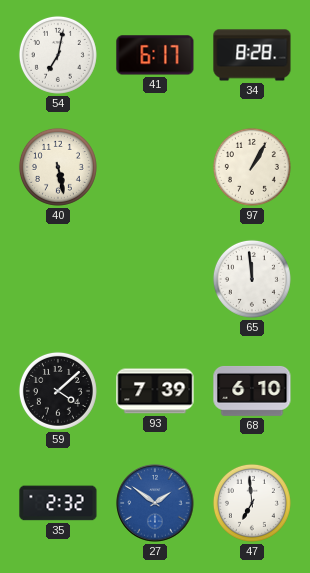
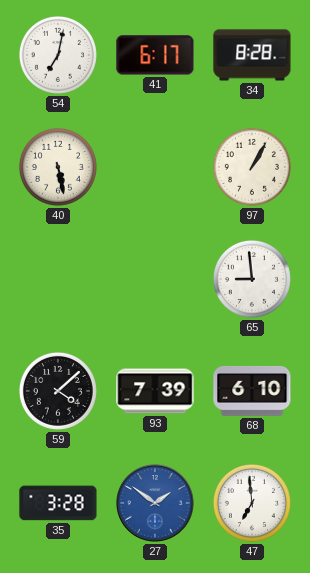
65: 11:59 -> 8:59 (252, 279)
35: 2:32 -> 3:28 (58, 503)
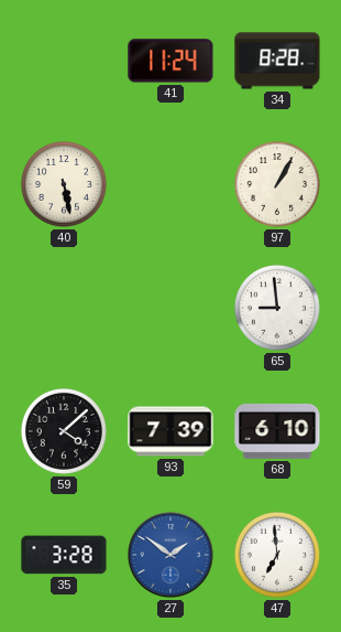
54: 7:02 -> none (58, 55)
41: 6:17 -> 11:24 (170, 61)
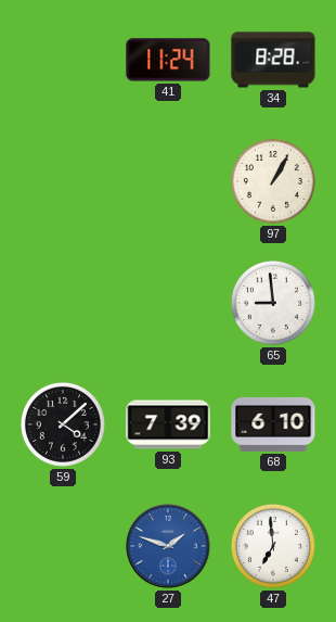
40: 5:28 -> none (64, 184)
35: 3:28 -> none (64, 555)
27: 1:51 -> 1:48 (168, 546)
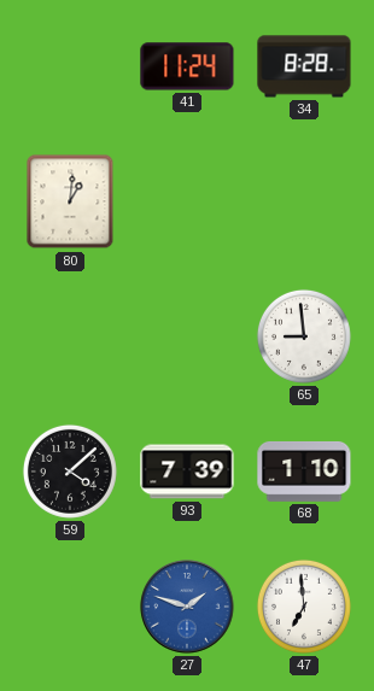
80: none -> 1:01 (70, 201)
97: 1:05 -> none (273, 181)
68: 6:10 -> 1:10 (304, 472)
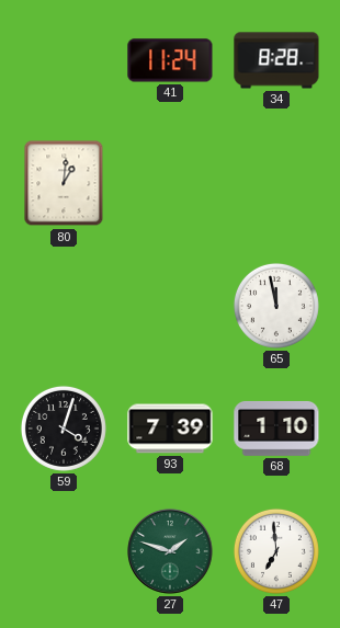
65: 8:59 -> 11:58 (276, 306)
59: 4:08 -> 4:03 (64, 429)
27 dial: blue -> green (170, 551)
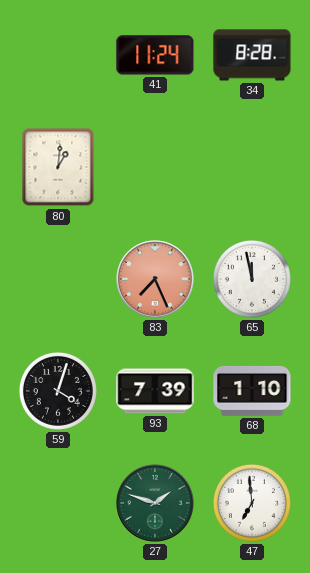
83: none -> 7:26 (155, 279)
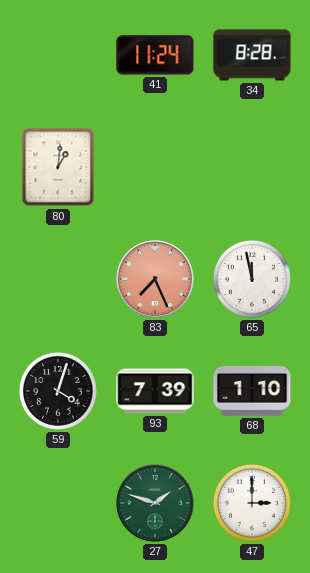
47: 6:59 -> 3:00 (252, 503)
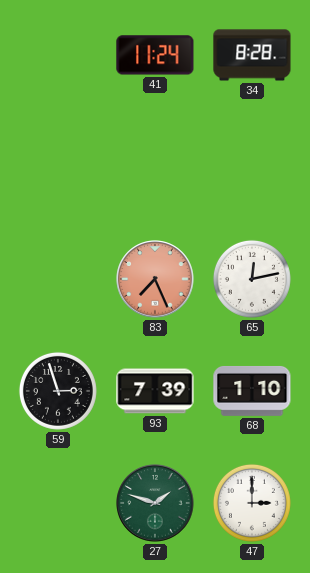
80: 1:01 -> none (58, 167)
65: 11:58 -> 12:13 (252, 279)
59: 4:03 -> 2:57 (58, 391)
